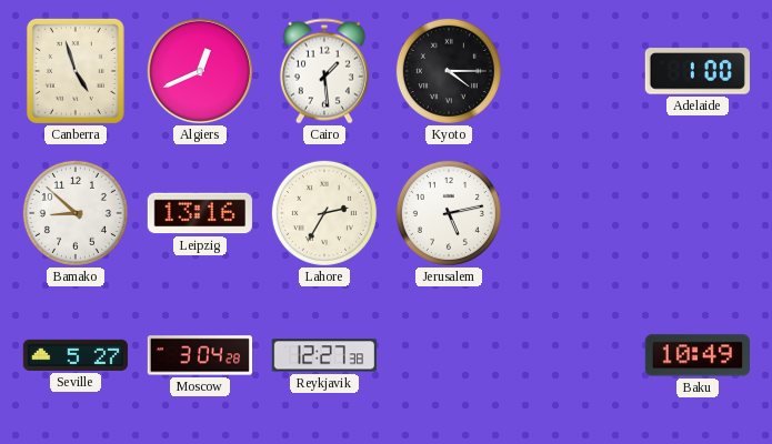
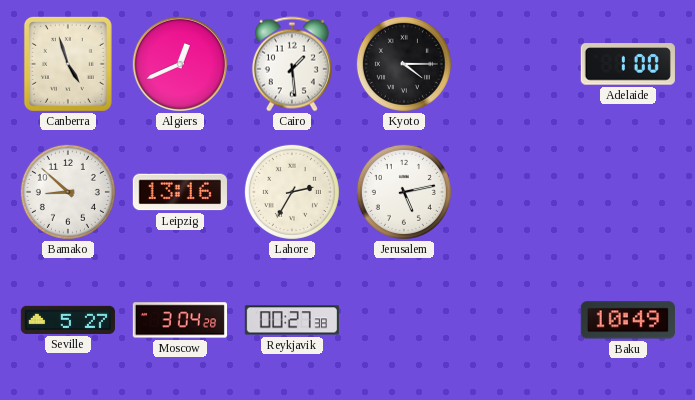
Reykjavik: 12:27 -> 00:27 (292, 320)
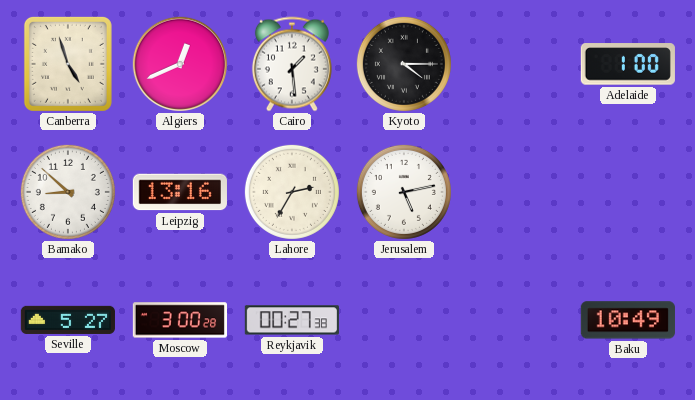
Moscow: 3:04 -> 3:00 (179, 320)
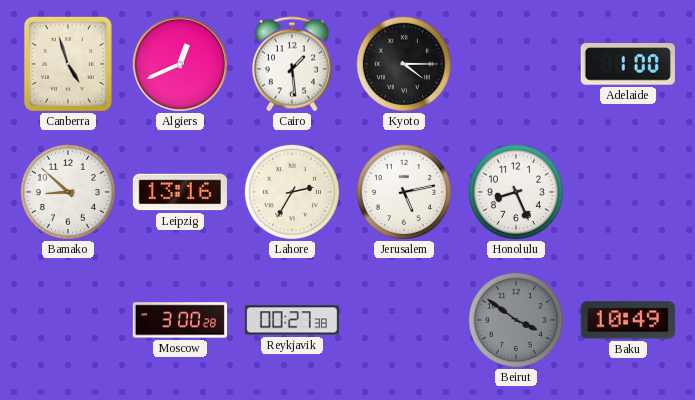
Honolulu: none -> 8:26 (516, 192)
Seville: 5:27 -> none (68, 320)
Beirut: none -> 3:51 (516, 320)
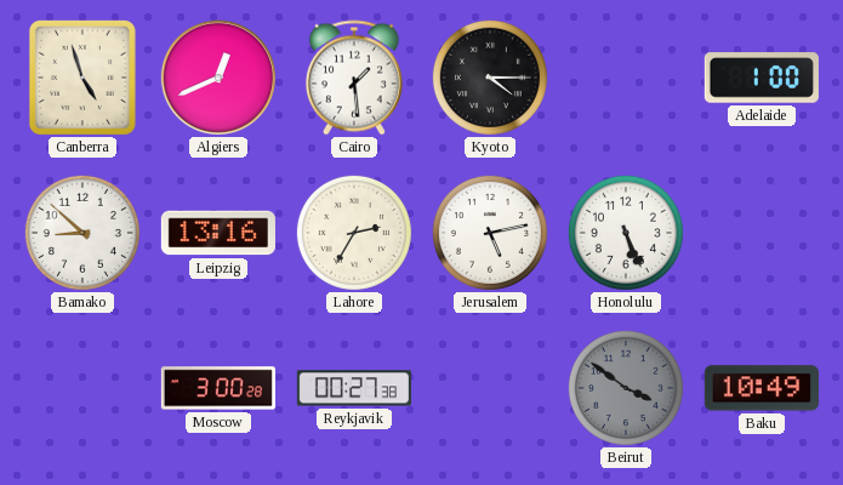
Honolulu: 8:26 -> 5:26 (626, 233)
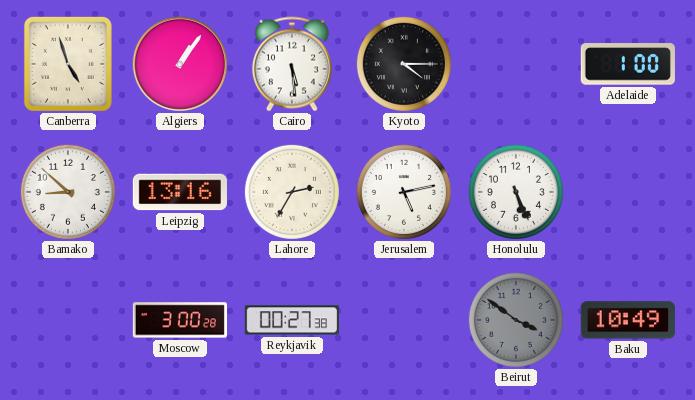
Algiers: 12:41 -> 1:06 (180, 64)
Cairo: 1:29 -> 5:29 (292, 64)
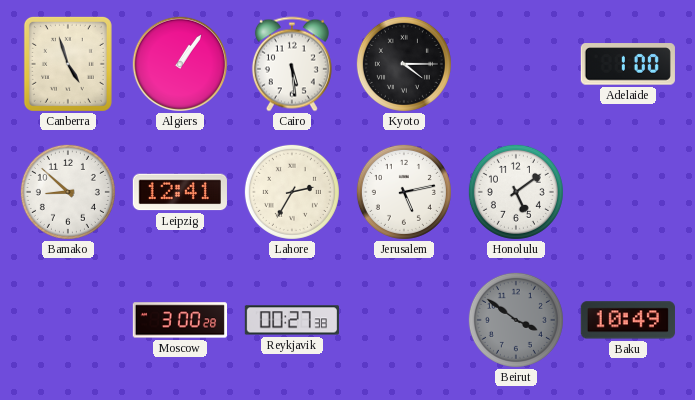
Leipzig: 13:16 -> 12:41 (180, 192)
Honolulu: 5:26 -> 5:09 (516, 192)
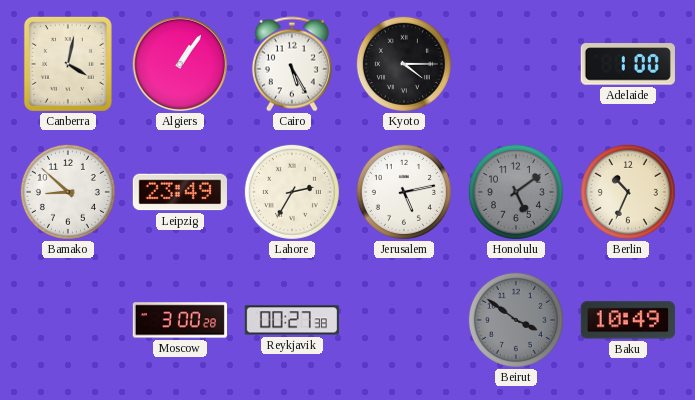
Canberra: 4:57 -> 4:02 (68, 64)
Cairo: 5:29 -> 5:25 (292, 64)
Leipzig: 12:41 -> 23:49 (180, 192)
Honolulu dial: white -> grey (516, 192)
Berlin: none -> 10:34 (628, 192)
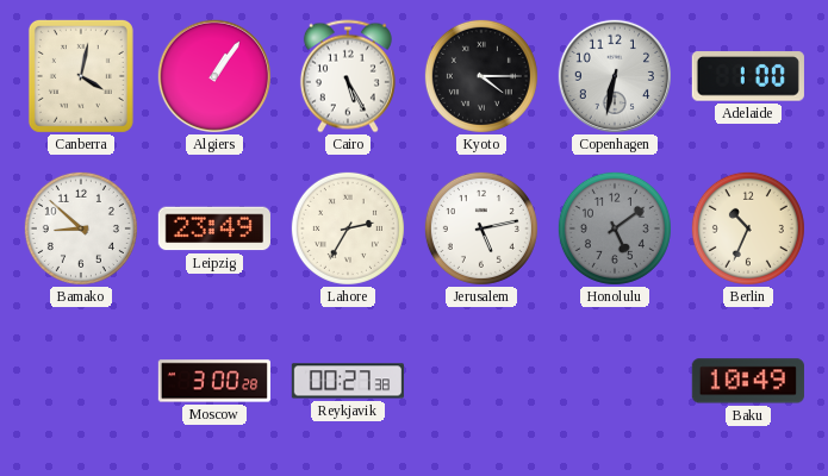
Copenhagen: none -> 6:32 (615, 76)
Beirut: 3:51 -> none (516, 320)
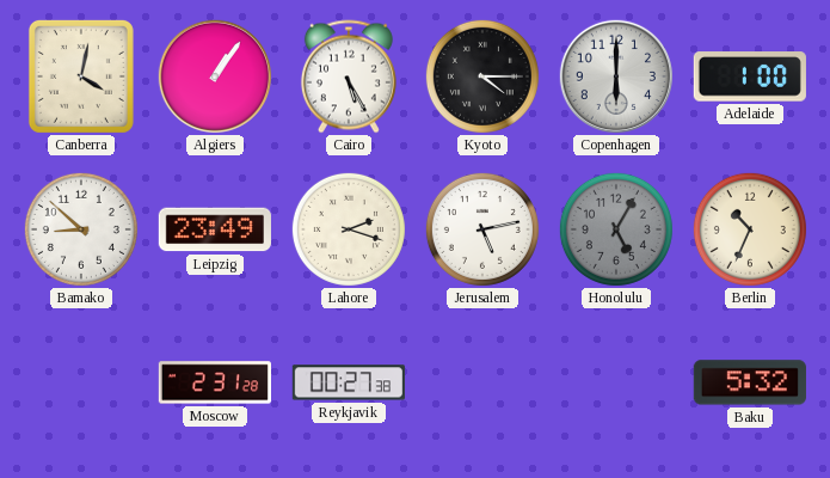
Copenhagen: 6:32 -> 6:00 (616, 76)
Lahore: 2:35 -> 2:18 (349, 229)
Honolulu: 5:09 -> 5:05 (616, 229)
Moscow: 3:00 -> 2:31 (214, 382)
Baku: 10:49 -> 5:32 (750, 382)
